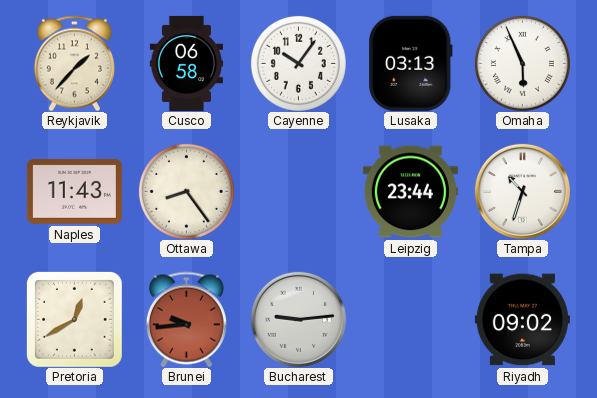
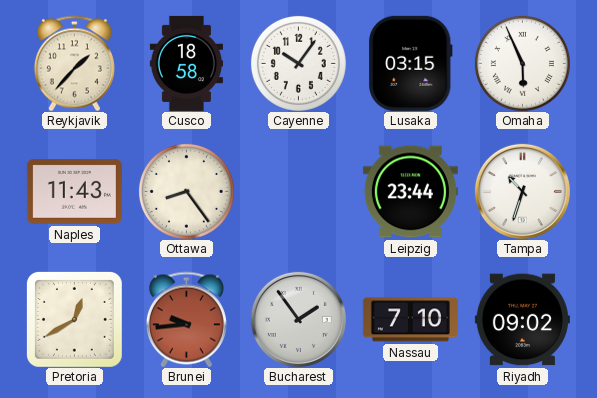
Cusco: 06:58 -> 18:58 (186, 63)
Lusaka: 03:13 -> 03:15 (411, 63)
Bucharest: 9:14 -> 1:54 (298, 319)
Nassau: none -> 7:10 (410, 320)
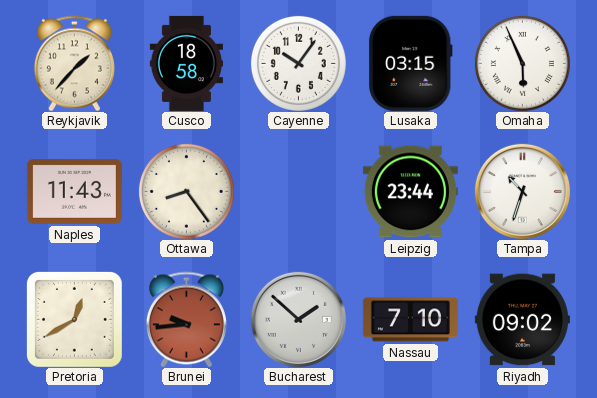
Bucharest: 1:54 -> 1:52 (298, 319)
